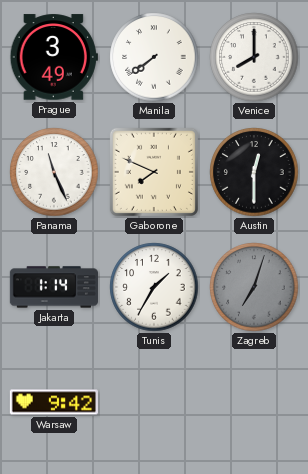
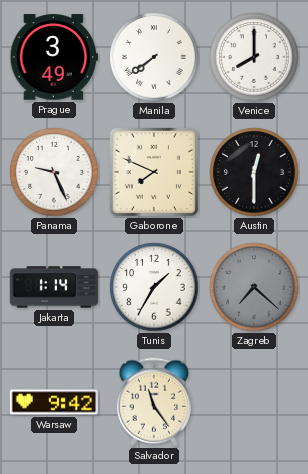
Panama: 11:26 -> 9:26 (54, 172)
Zagreb: 7:03 -> 7:22 (254, 287)
Salvador: none -> 11:24 (154, 402)
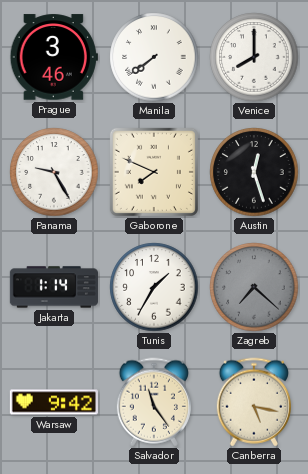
Prague: 3:49 -> 3:46 (54, 57)
Panama: 9:26 -> 9:25 (54, 172)
Austin: 12:30 -> 12:27 (254, 172)
Canberra: none -> 5:17 (254, 402)
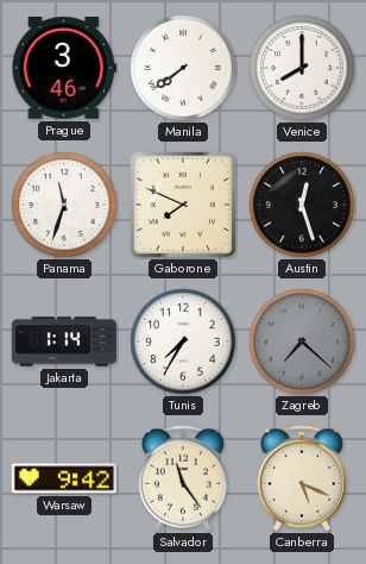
Panama: 9:25 -> 11:33 (64, 205)
Tunis: 1:35 -> 7:35 (183, 341)
Canberra: 5:17 -> 5:19 (302, 478)
